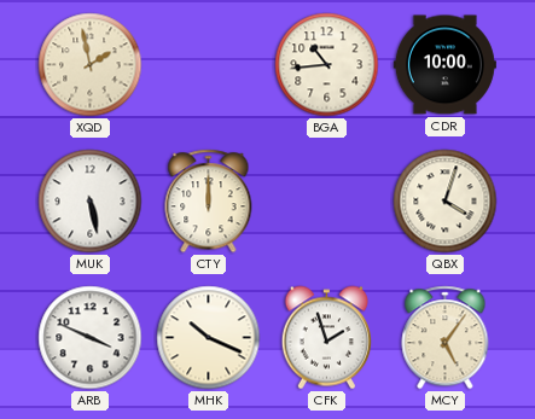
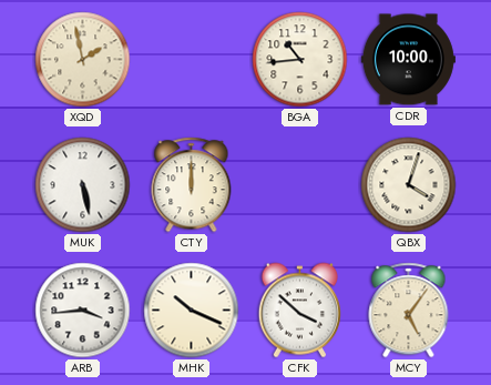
ARB: 3:49 -> 3:44 (83, 311)
CFK: 1:57 -> 3:52 (299, 311)
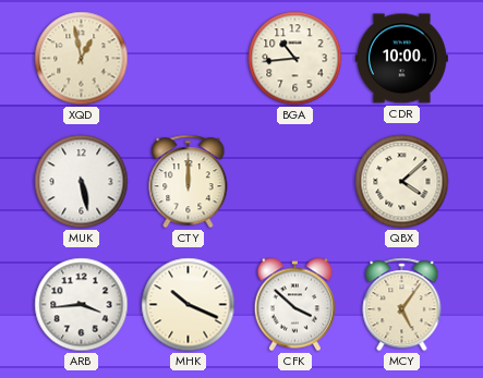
XQD: 1:58 -> 12:58 (82, 59)
QBX: 4:03 -> 4:08 (402, 182)
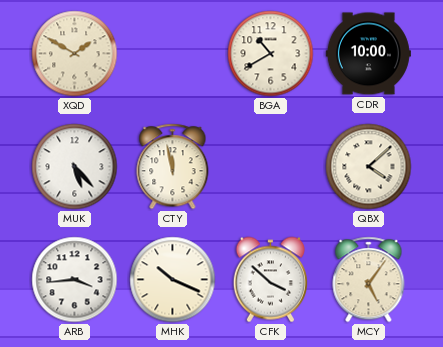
XQD: 12:58 -> 1:50 (75, 54)
BGA: 10:44 -> 10:40 (271, 54)
MUK: 5:28 -> 5:23 (75, 167)
CTY: 12:00 -> 11:58 (173, 167)
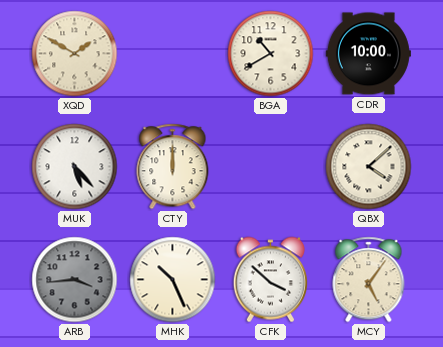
CTY: 11:58 -> 12:00 (173, 167)
ARB dial: white -> grey (75, 280)
MHK: 10:19 -> 10:26 (173, 280)
